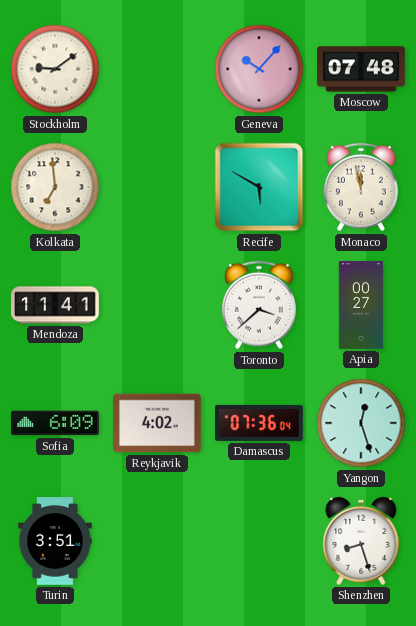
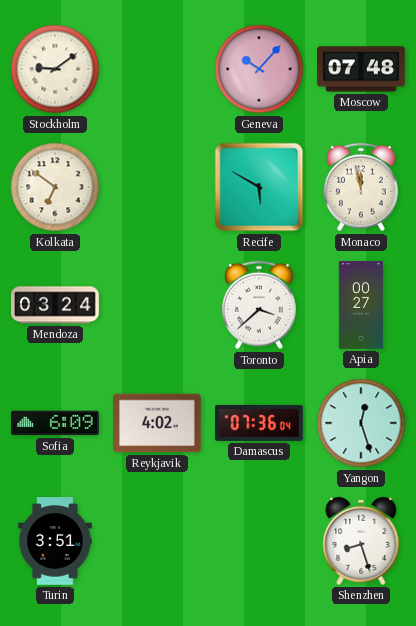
Kolkata: 6:59 -> 6:51 (55, 187)
Mendoza: 11:41 -> 03:24 (55, 305)
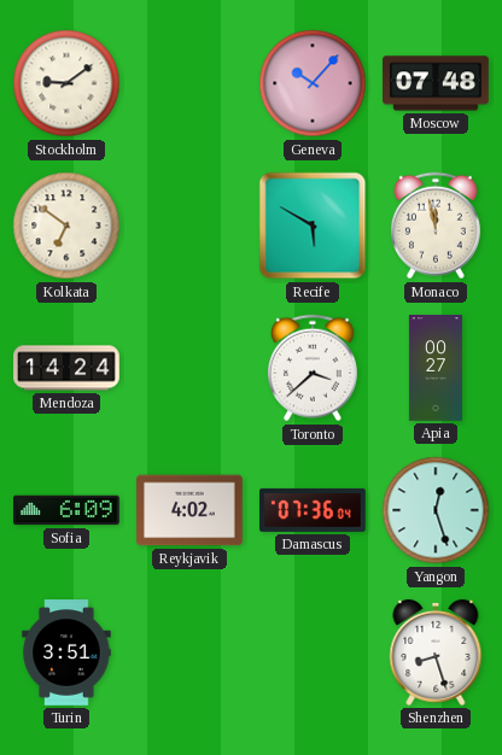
Mendoza: 03:24 -> 14:24 (66, 368)
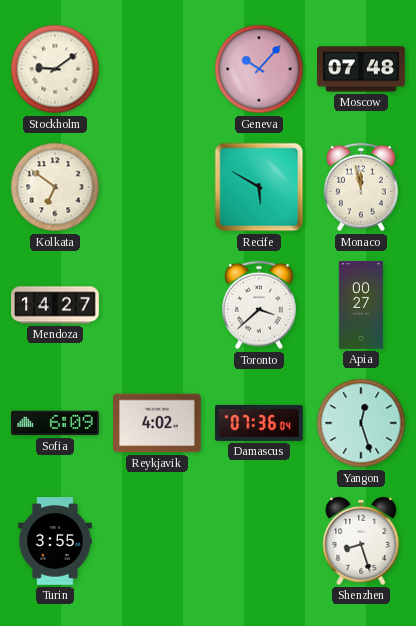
Mendoza: 14:24 -> 14:27 (55, 305)
Turin: 3:51 -> 3:55 (55, 541)
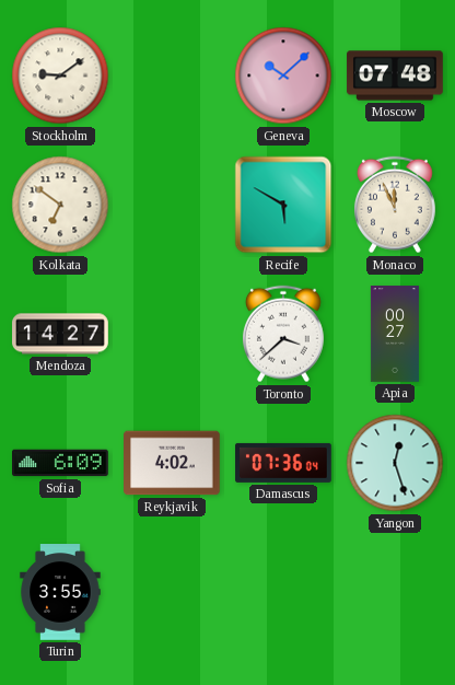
Geneva: 10:07 -> 10:08 (283, 76)
Monaco: 11:58 -> 11:56 (395, 205)
Shenzhen: 8:27 -> none (361, 541)
